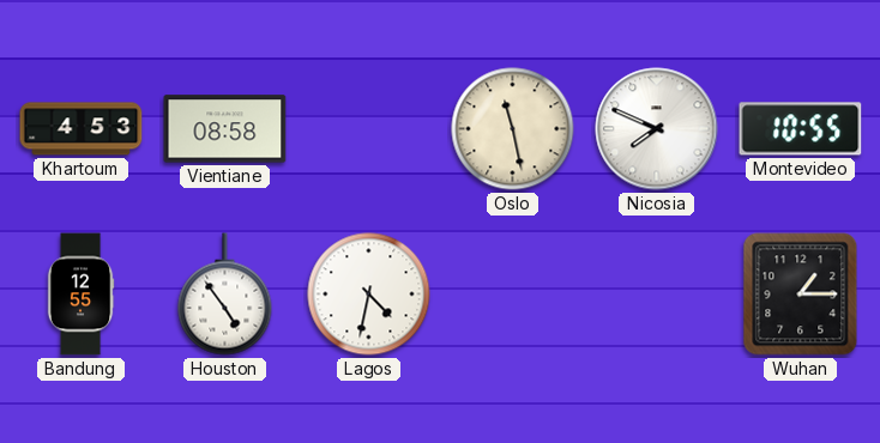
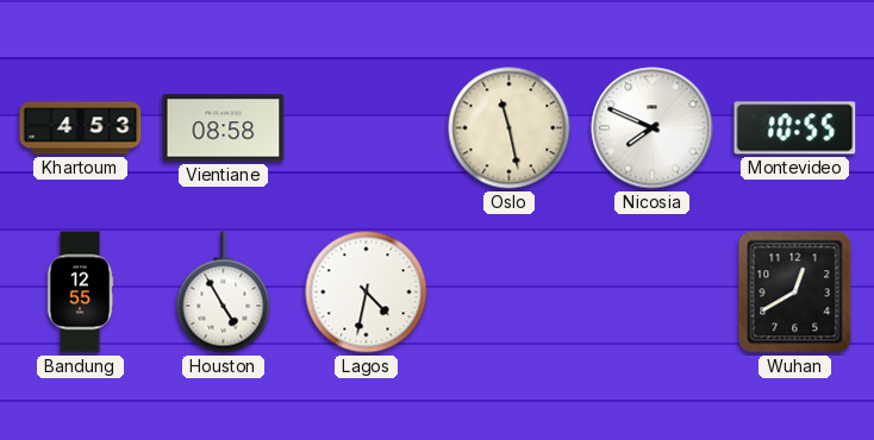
Houston: 4:54 -> 4:55 (224, 293)
Wuhan: 1:15 -> 12:40 (795, 293)
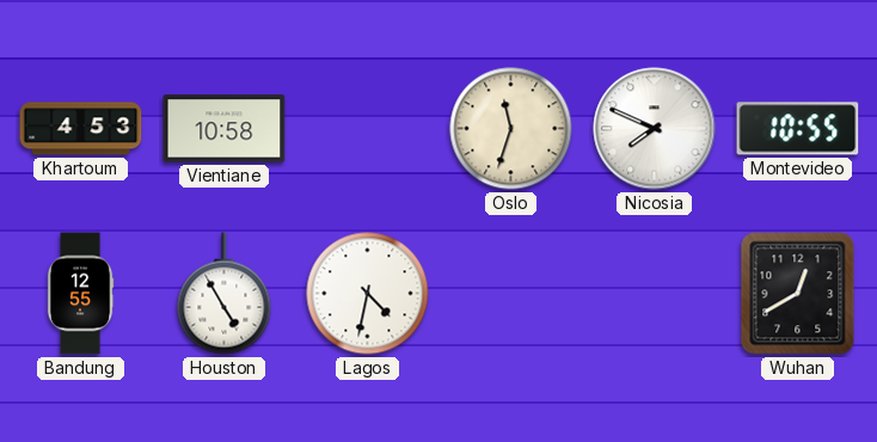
Vientiane: 08:58 -> 10:58 (225, 129)
Oslo: 11:28 -> 11:33 (511, 129)
